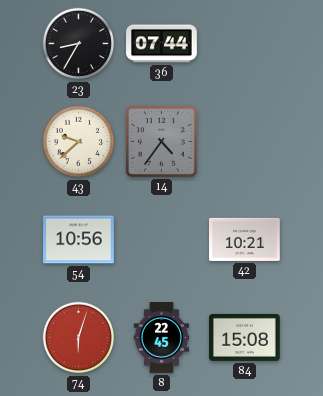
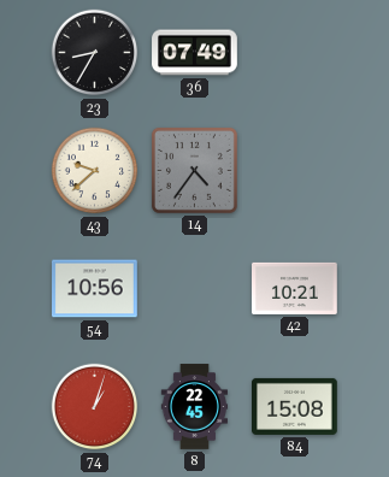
36: 07:44 -> 07:49 (195, 53)
74: 6:03 -> 1:03 (95, 407)
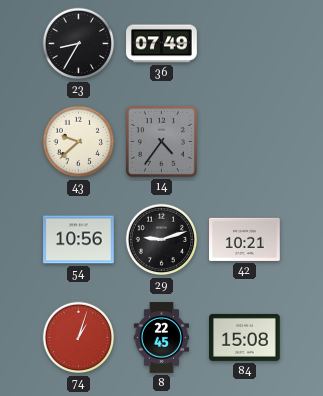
29: none -> 9:12 (162, 240)
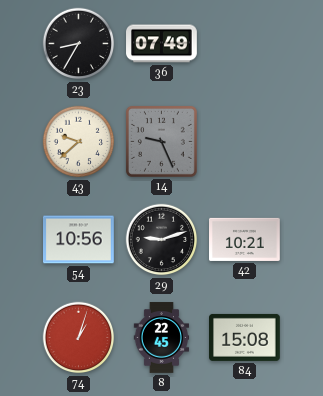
14: 4:36 -> 9:26 (161, 141)
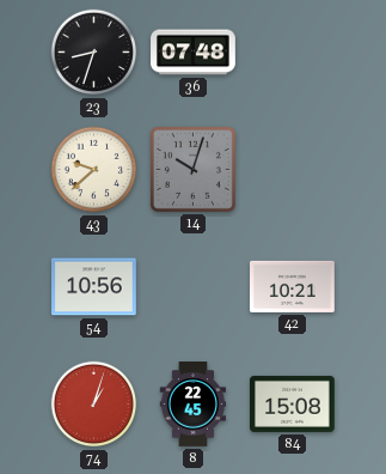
23: 8:35 -> 8:33 (94, 53)
36: 07:49 -> 07:48 (194, 53)
14: 9:26 -> 10:03 (192, 169)
29: 9:12 -> none (162, 240)
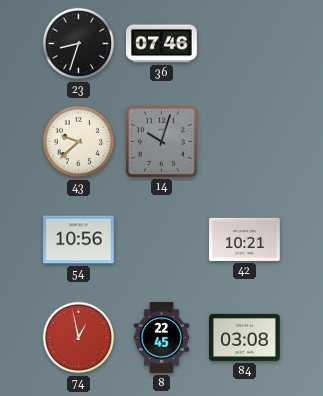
36: 07:48 -> 07:46 (162, 44)
74: 1:03 -> 12:58 (79, 338)
84: 15:08 -> 03:08 (245, 337)
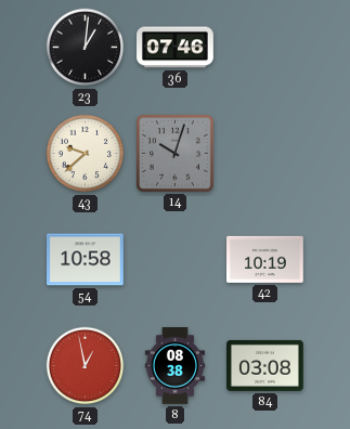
23: 8:33 -> 1:01 (86, 48)
54: 10:56 -> 10:58 (86, 260)
42: 10:21 -> 10:19 (265, 259)
8: 22:45 -> 08:38 (176, 366)
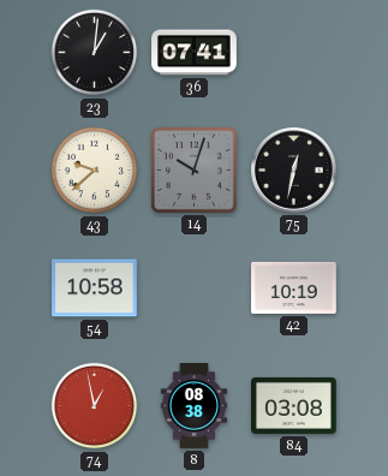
36: 07:46 -> 07:41 (195, 53)
75: none -> 12:32 (294, 171)
